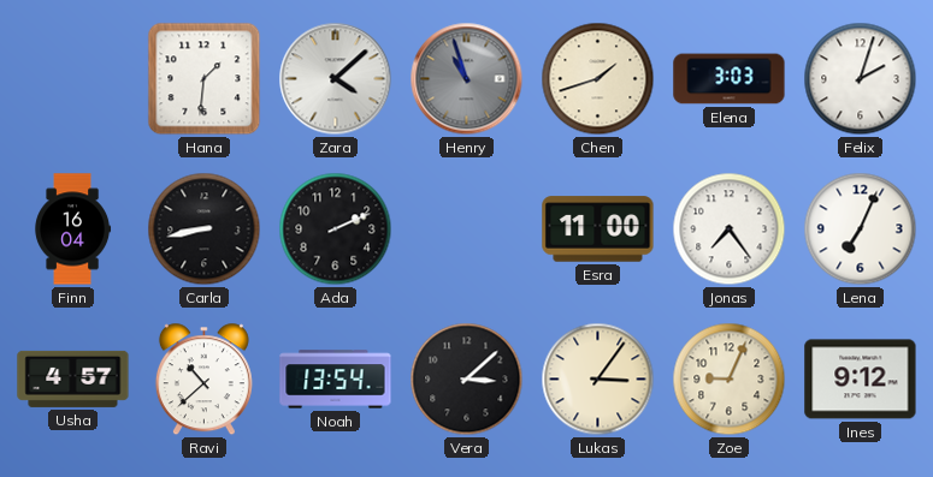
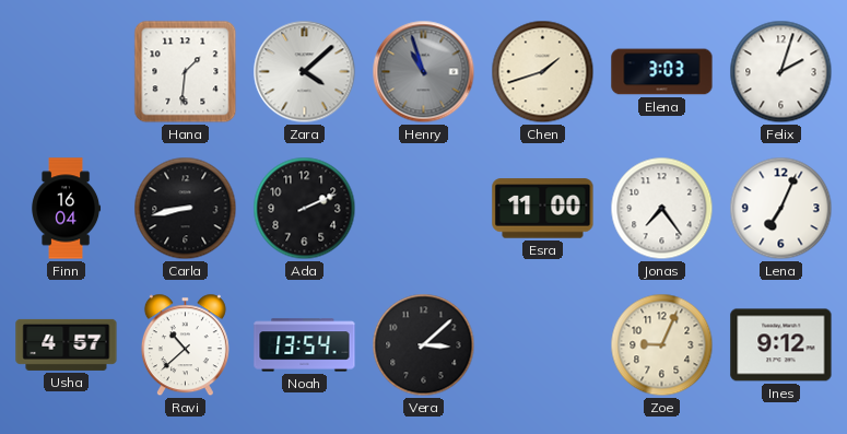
Lukas: 3:06 -> none (598, 380)
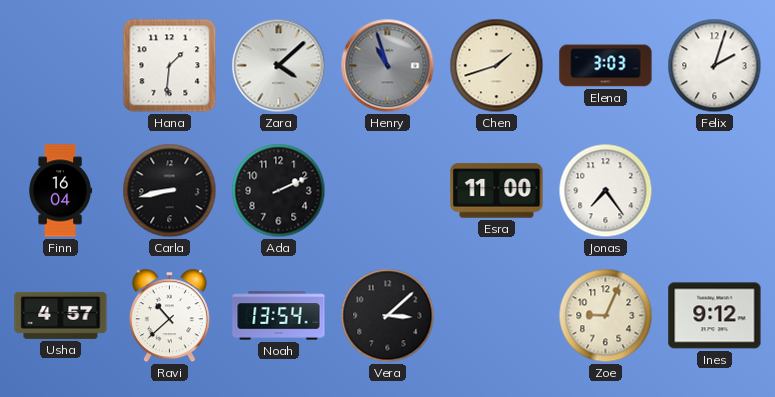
Lena: 7:04 -> none (781, 209)
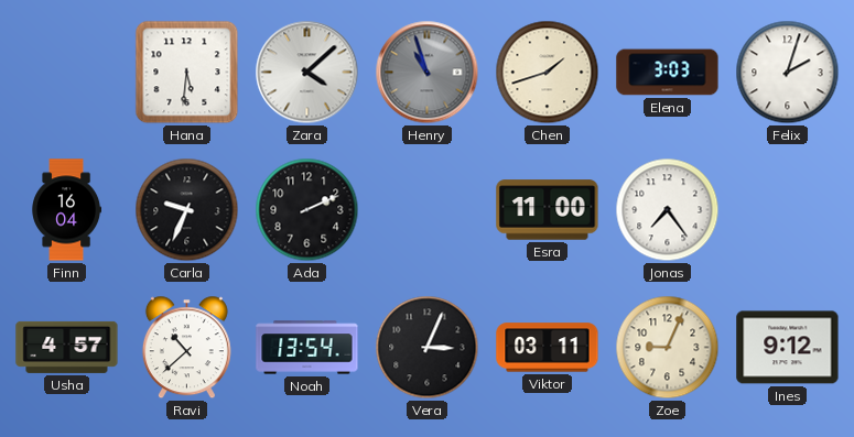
Hana: 1:31 -> 5:31 (187, 73)
Carla: 8:43 -> 9:34 (187, 210)
Vera: 3:08 -> 3:04 (428, 348)
Viktor: none -> 03:11 (548, 348)
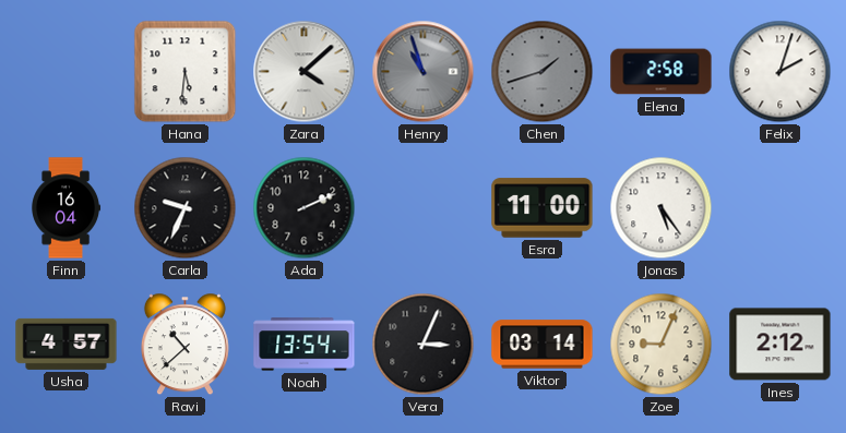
Chen dial: cream -> grey (543, 72)
Elena: 3:03 -> 2:58 (662, 72)
Jonas: 7:24 -> 5:24 (662, 208)
Viktor: 03:11 -> 03:14 (543, 345)
Ines: 9:12 -> 2:12 (781, 345)
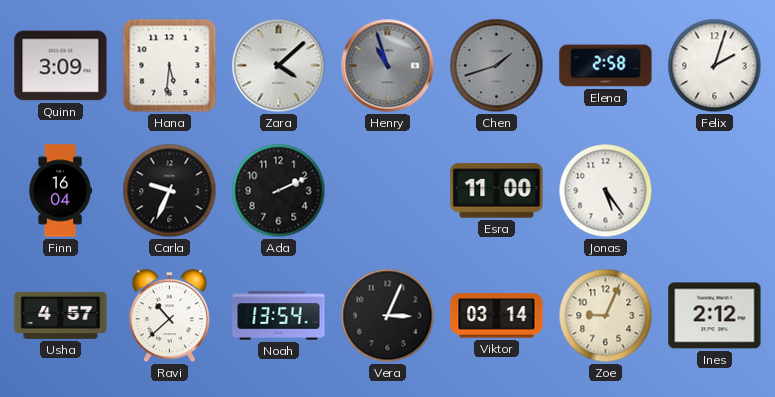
Quinn: none -> 3:09 (61, 66)
